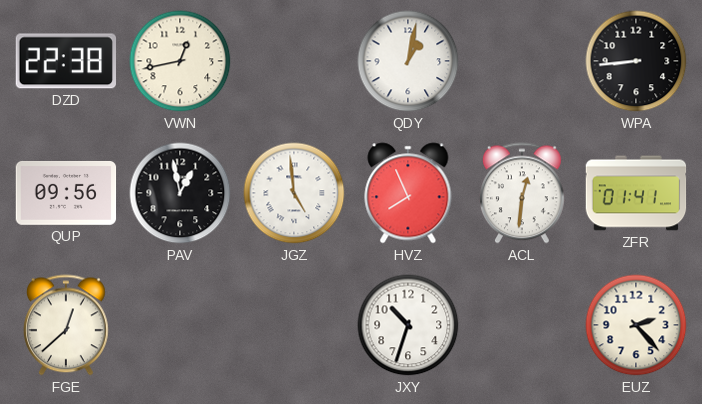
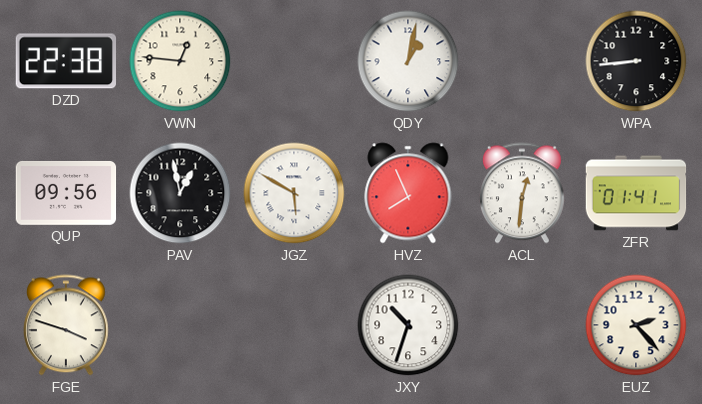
VWN: 12:43 -> 12:46 (180, 61)
JGZ: 4:59 -> 5:50 (294, 193)
FGE: 12:38 -> 3:48 (66, 325)
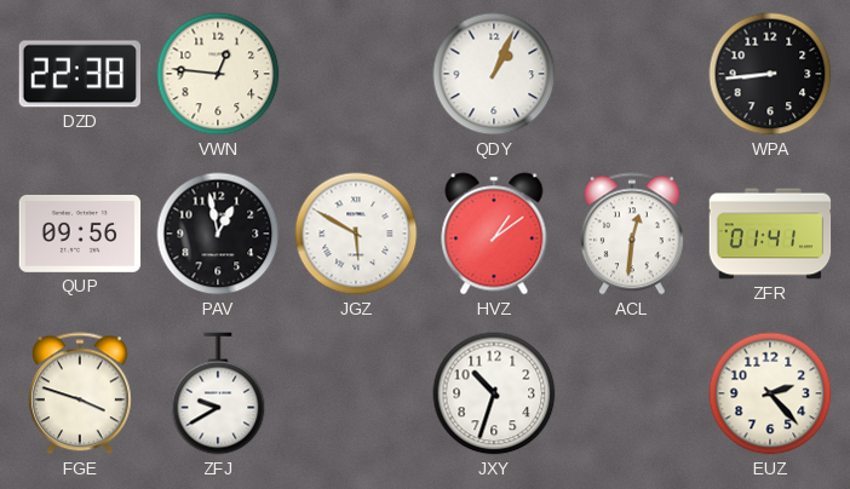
QDY: 1:02 -> 1:04 (494, 74)
HVZ: 7:56 -> 1:09 (494, 234)
ZFJ: none -> 9:40 (218, 393)
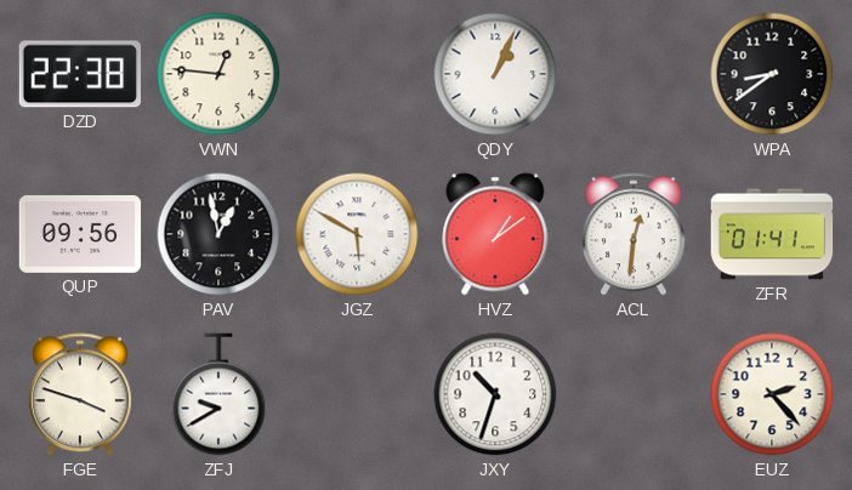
WPA: 8:44 -> 8:39 (772, 74)
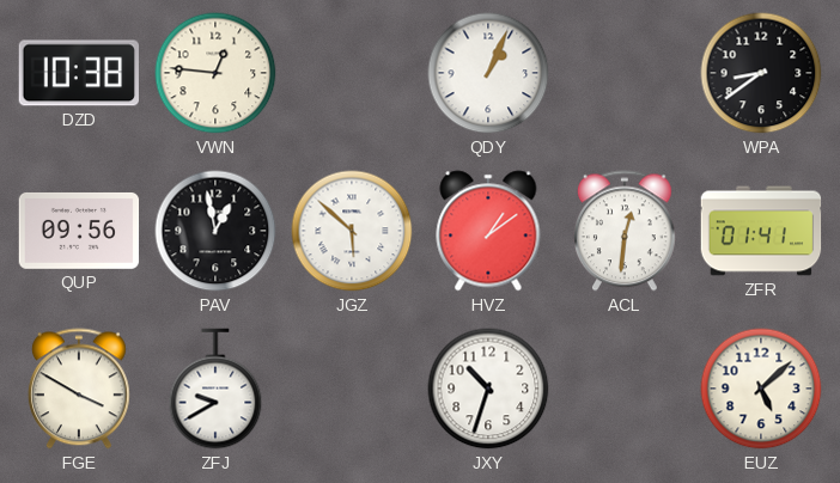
DZD: 22:38 -> 10:38 (78, 73)
JGZ: 5:50 -> 5:52 (352, 231)
FGE: 3:48 -> 3:50 (79, 389)
EUZ: 2:23 -> 5:08 (761, 389)
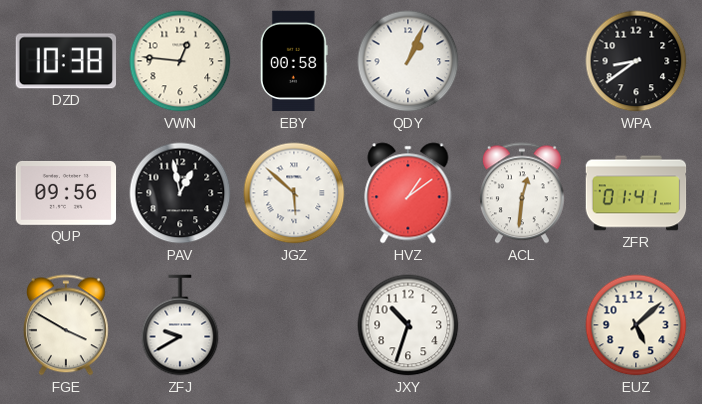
EBY: none -> 00:58 (294, 61)
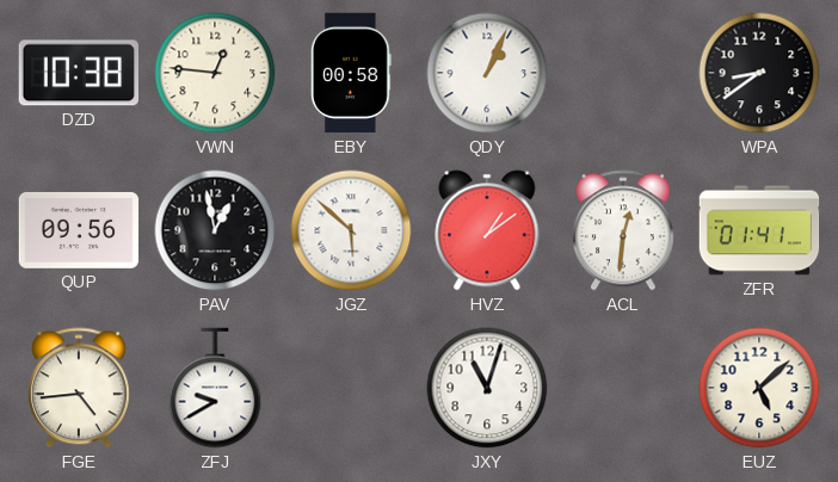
FGE: 3:50 -> 4:44 (79, 388)
JXY: 10:33 -> 11:03 (487, 388)
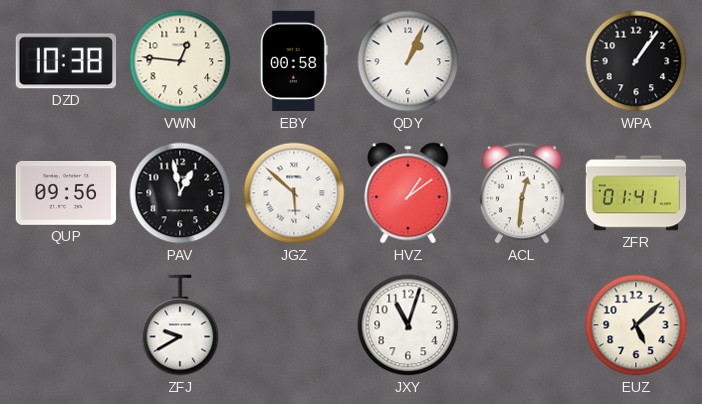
WPA: 8:39 -> 1:06 (636, 61)
FGE: 4:44 -> none (79, 388)
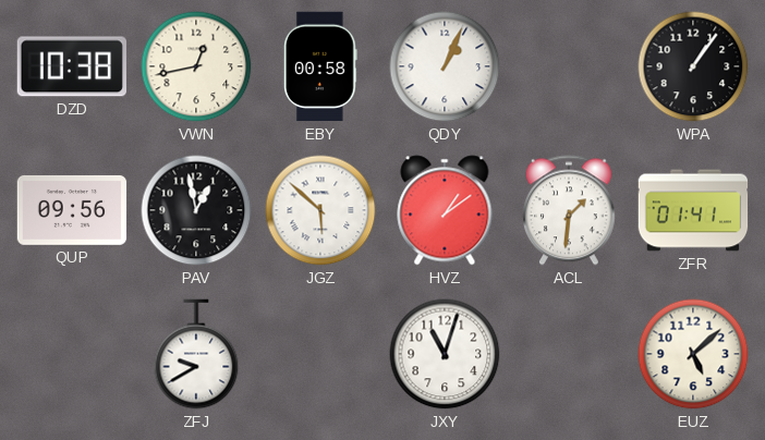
VWN: 12:46 -> 12:43 (196, 66)
ACL: 12:31 -> 1:31 (569, 210)
